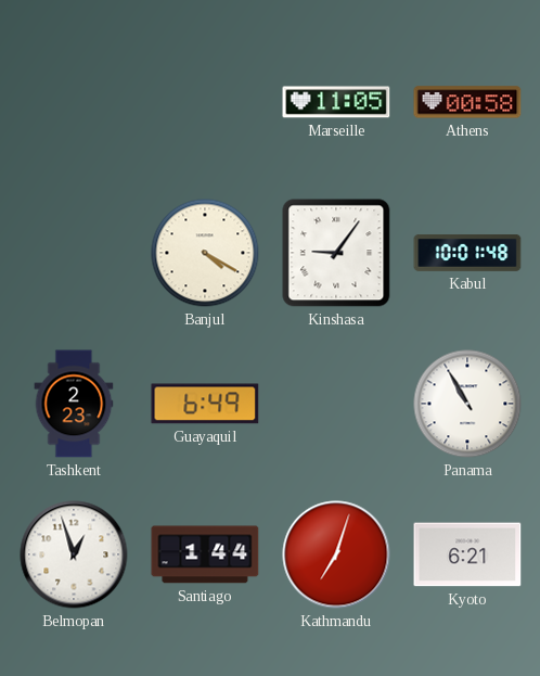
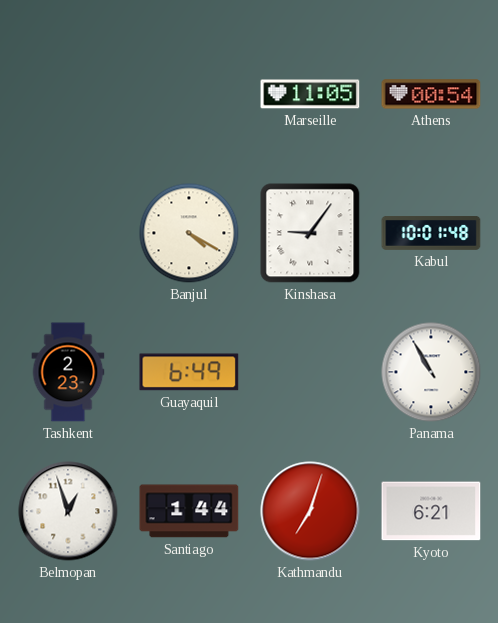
Athens: 00:58 -> 00:54 (431, 94)
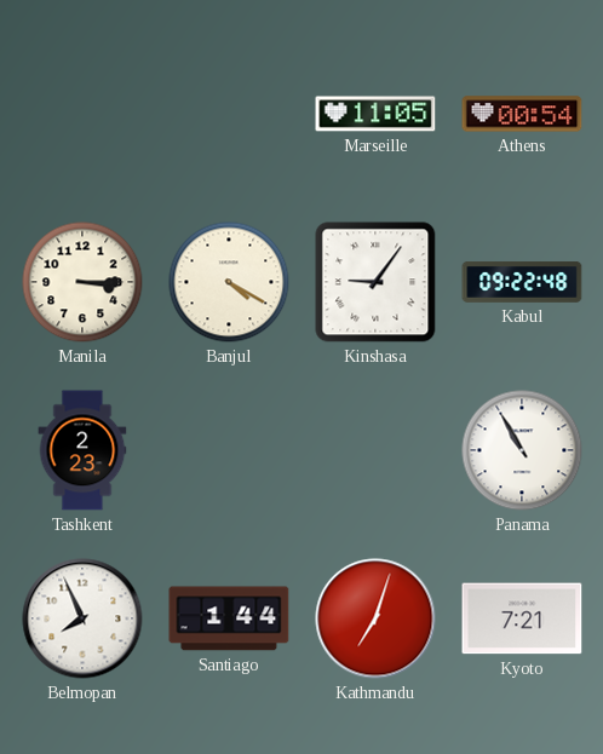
Manila: none -> 3:15 (82, 282)
Kabul: 10:01 -> 09:22 (522, 283)
Guayaquil: 6:49 -> none (189, 372)
Belmopan: 12:57 -> 7:56 (82, 618)
Kyoto: 6:21 -> 7:21 (522, 618)
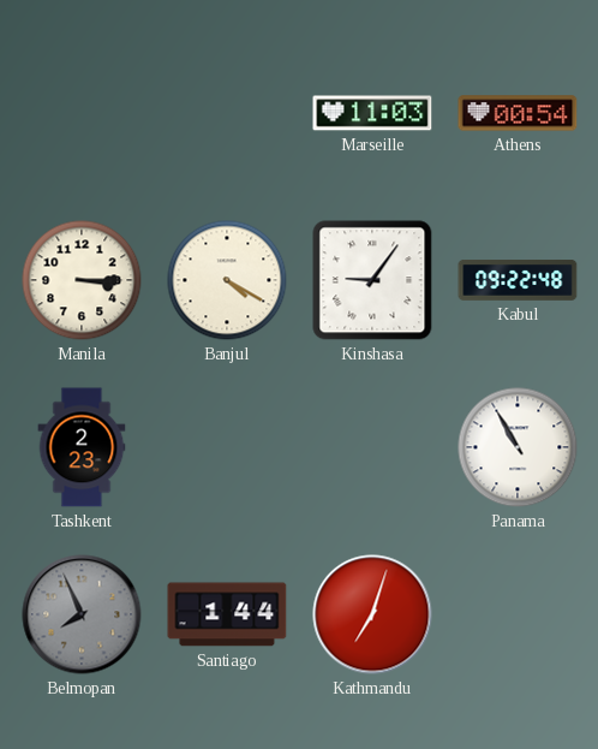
Marseille: 11:05 -> 11:03 (372, 113)
Belmopan dial: white -> grey (82, 614)
Kyoto: 7:21 -> none (522, 618)
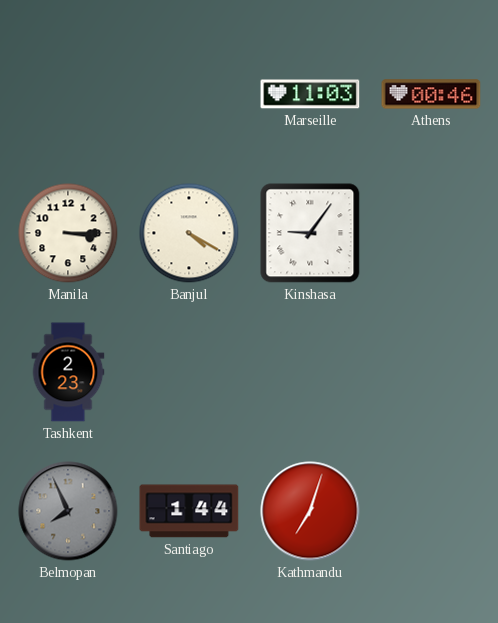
Athens: 00:54 -> 00:46 (431, 94)
Kabul: 09:22 -> none (518, 281)
Panama: 10:55 -> none (518, 447)
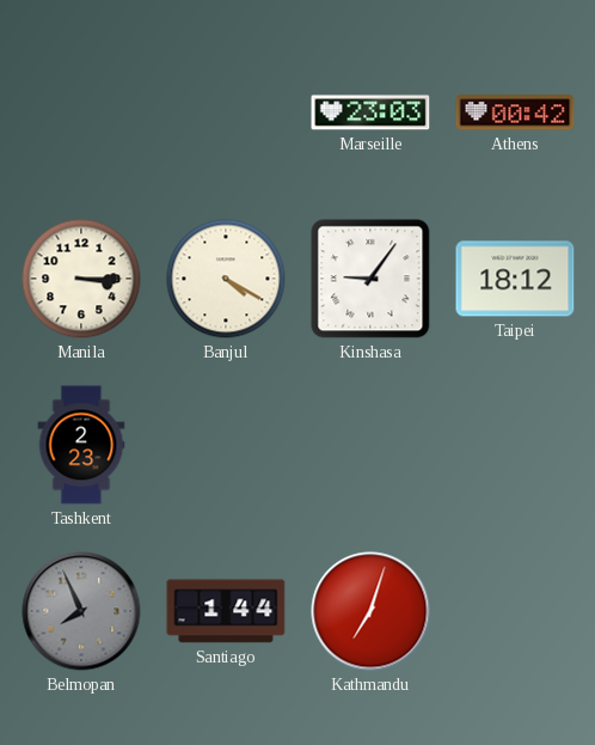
Marseille: 11:03 -> 23:03 (370, 112)
Athens: 00:46 -> 00:42 (515, 112)
Taipei: none -> 18:12 (515, 279)
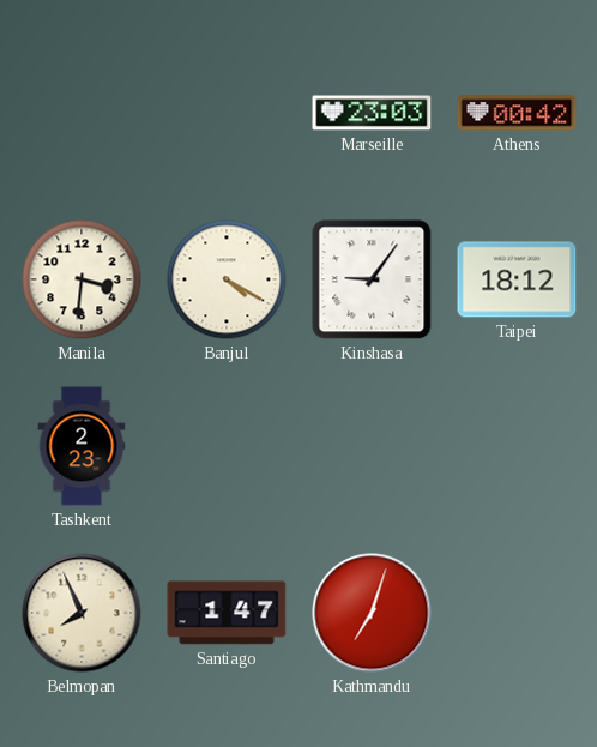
Manila: 3:15 -> 3:31 (82, 279)
Belmopan dial: grey -> cream (82, 613)
Santiago: 1:44 -> 1:47 (227, 613)
